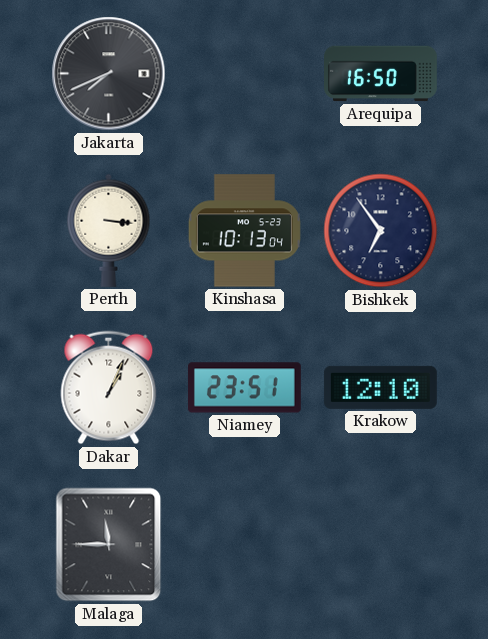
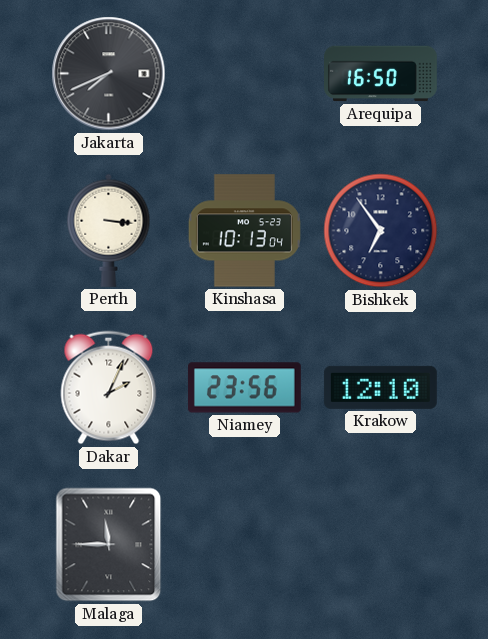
Dakar: 1:04 -> 2:04 (109, 388)
Niamey: 23:51 -> 23:56 (244, 388)
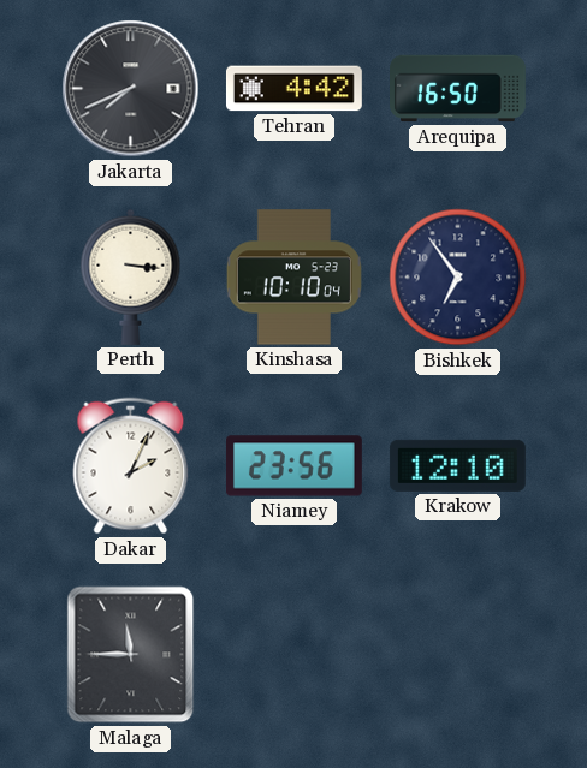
Tehran: none -> 4:42 (293, 89)
Kinshasa: 10:13 -> 10:10 (293, 278)
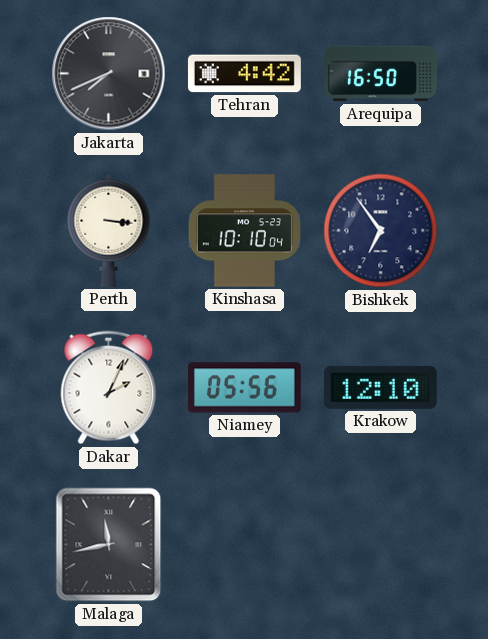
Niamey: 23:56 -> 05:56 (244, 388)
Malaga: 11:45 -> 11:43 (109, 545)
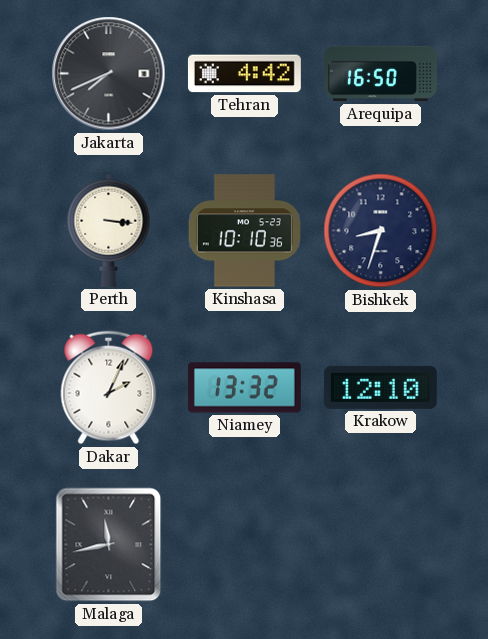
Kinshasa: 10:10:04 -> 10:10:36 (244, 231)
Bishkek: 6:54 -> 8:33 (381, 231)
Niamey: 05:56 -> 13:32 (244, 388)
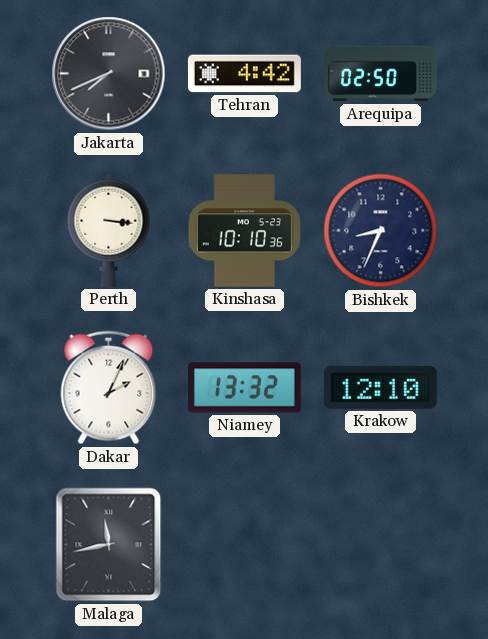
Arequipa: 16:50 -> 02:50 (381, 74)
Bishkek: 8:33 -> 8:34 (381, 231)
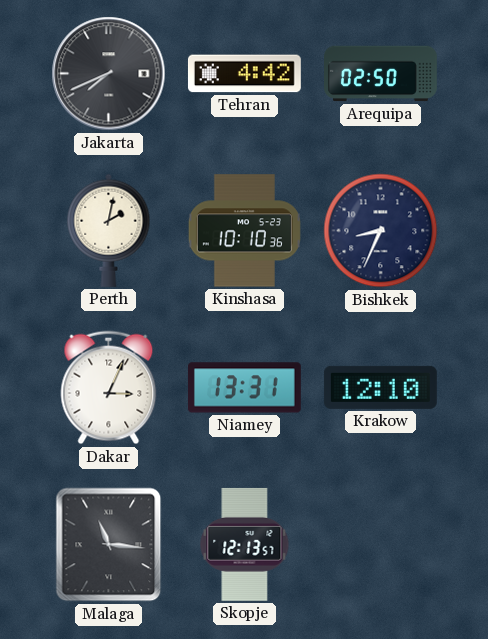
Perth: 3:16 -> 2:02 (109, 230)
Dakar: 2:04 -> 3:04 (109, 388)
Niamey: 13:32 -> 13:31 (244, 388)
Malaga: 11:43 -> 11:16 (109, 545)
Skopje: none -> 12:13 (245, 544)
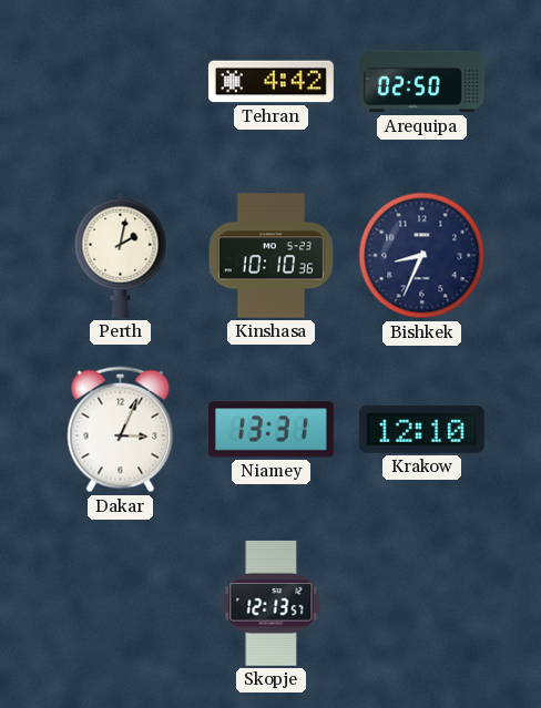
Jakarta: 7:41 -> none (109, 74)
Malaga: 11:16 -> none (109, 545)
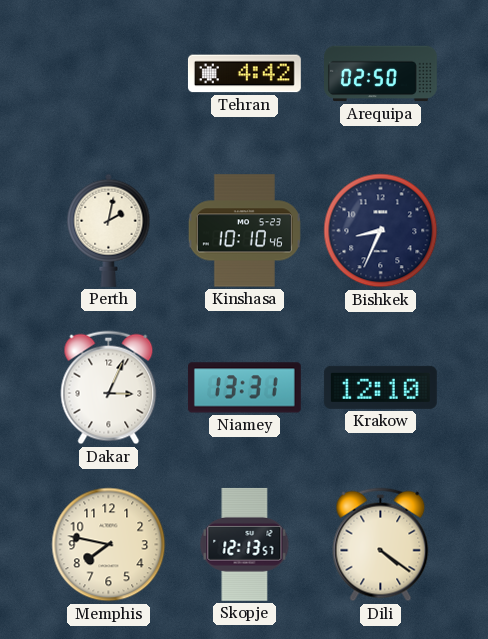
Kinshasa: 10:10:36 -> 10:10:46 (244, 231)
Memphis: none -> 7:47 (109, 545)
Dili: none -> 4:21 (381, 545)
